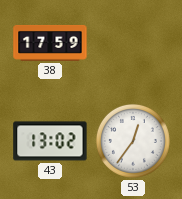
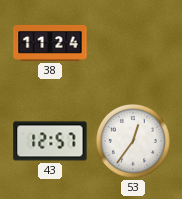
38: 17:59 -> 11:24 (50, 43)
43: 13:02 -> 12:57 (50, 141)
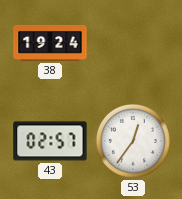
38: 11:24 -> 19:24 (50, 43)
43: 12:57 -> 02:57 (50, 141)
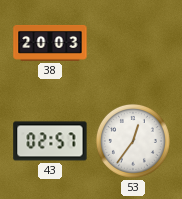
38: 19:24 -> 20:03 (50, 43)
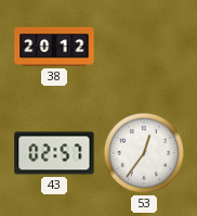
38: 20:03 -> 20:12 (54, 47)
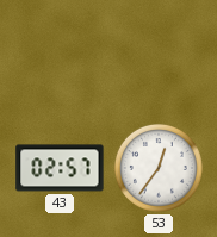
38: 20:12 -> none (54, 47)
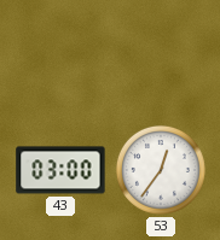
43: 02:57 -> 03:00 (60, 170)
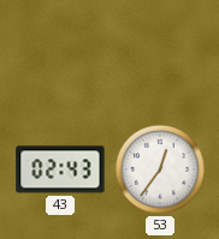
43: 03:00 -> 02:43 (60, 169)
